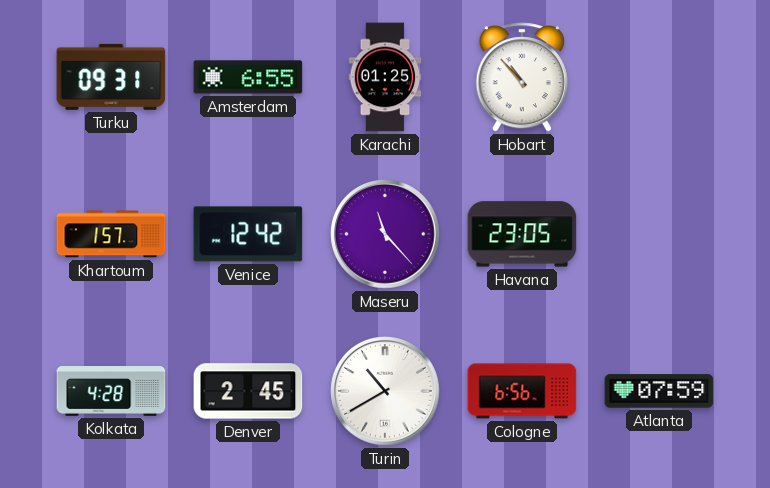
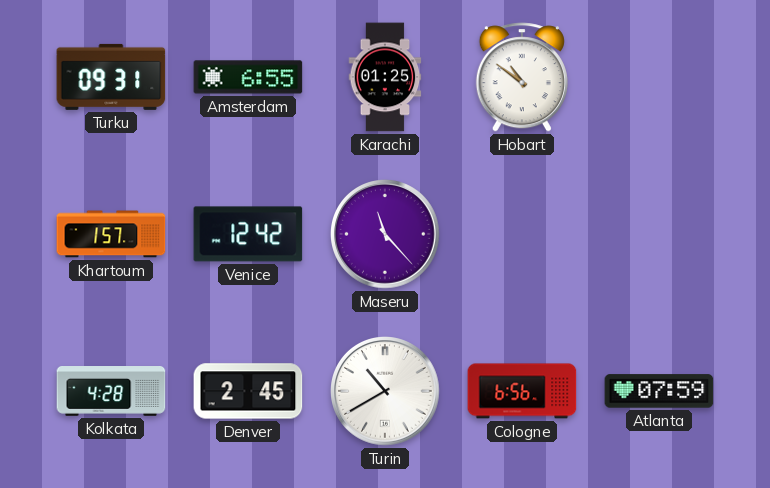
Hobart: 10:53 -> 10:51 (522, 77)
Havana: 23:05 -> none (522, 234)
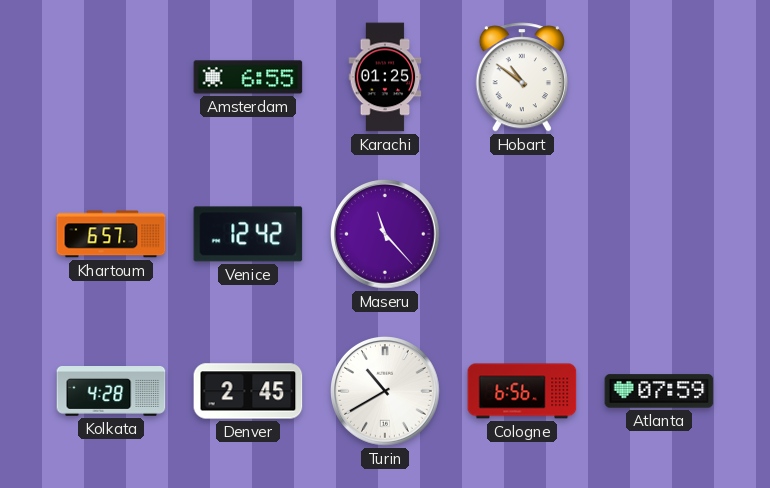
Turku: 09:31 -> none (111, 77)
Khartoum: 1:57 -> 6:57 (111, 234)
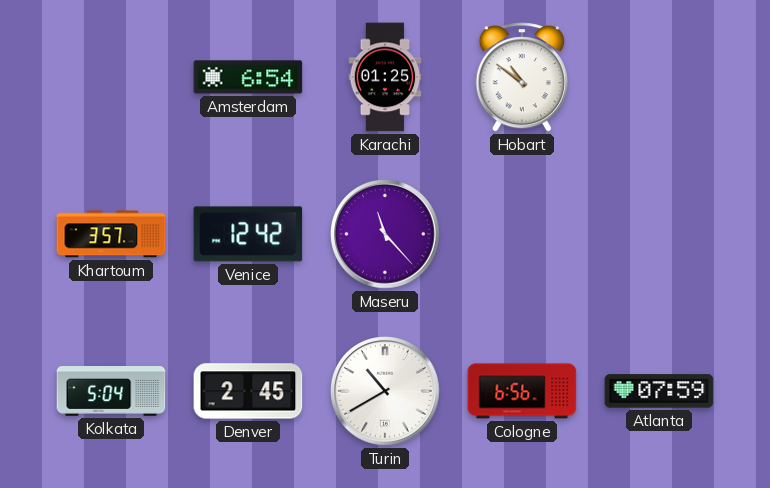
Amsterdam: 6:55 -> 6:54 (248, 77)
Khartoum: 6:57 -> 3:57 (111, 234)
Kolkata: 4:28 -> 5:04 (111, 392)
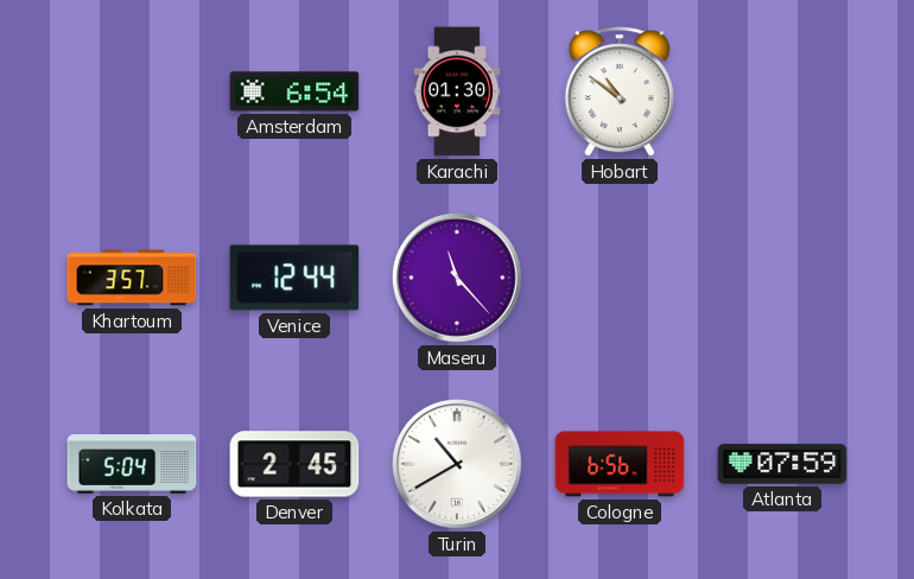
Karachi: 01:25 -> 01:30 (457, 91)
Venice: 12:42 -> 12:44 (294, 278)
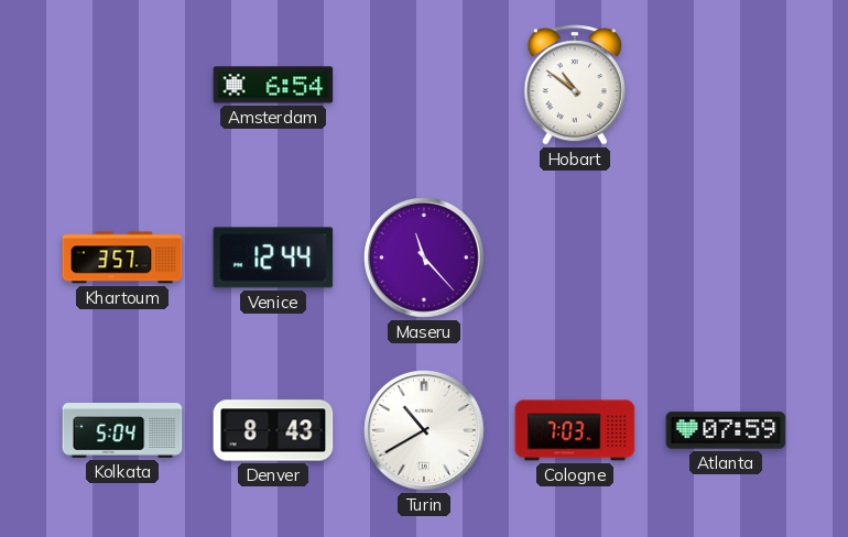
Karachi: 01:30 -> none (457, 91)
Denver: 2:45 -> 8:43 (273, 430)
Cologne: 6:56 -> 7:03 (575, 430)
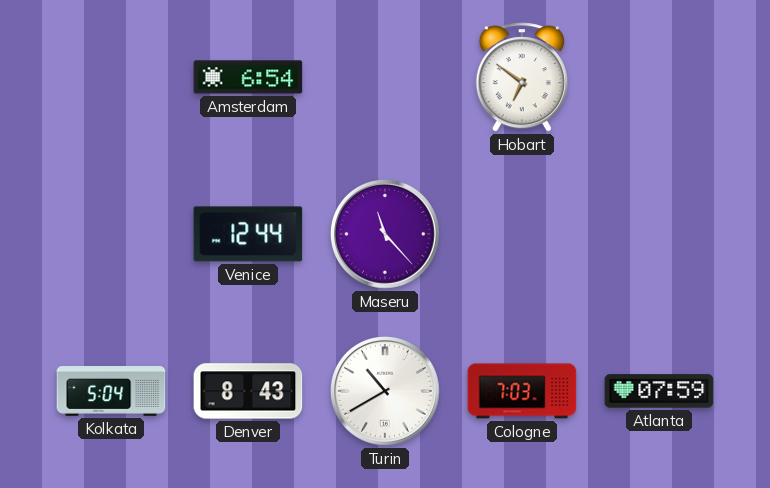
Hobart: 10:51 -> 6:51 (522, 77)
Khartoum: 3:57 -> none (122, 257)
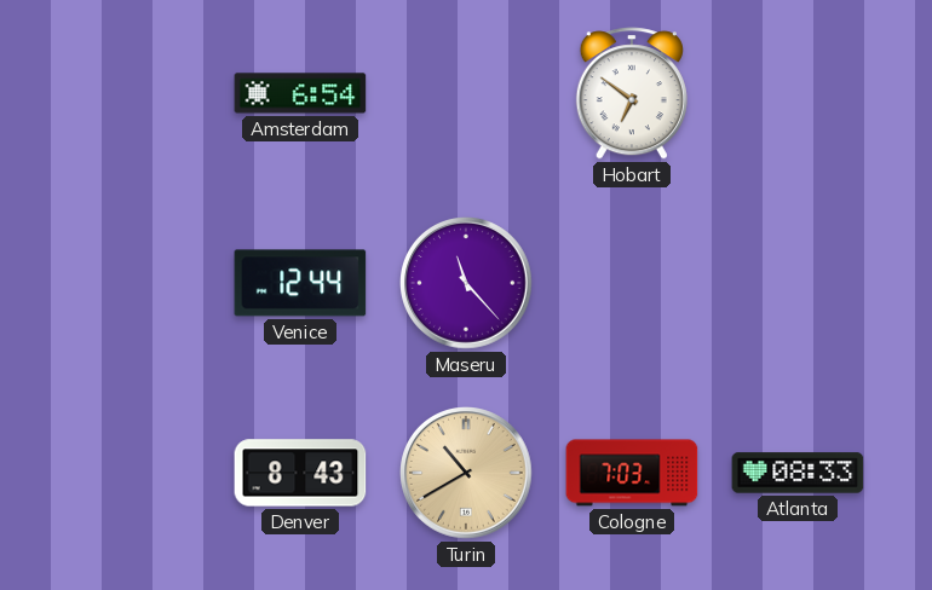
Kolkata: 5:04 -> none (111, 392)
Turin dial: white -> champagne (467, 474)
Atlanta: 07:59 -> 08:33 (798, 473)
